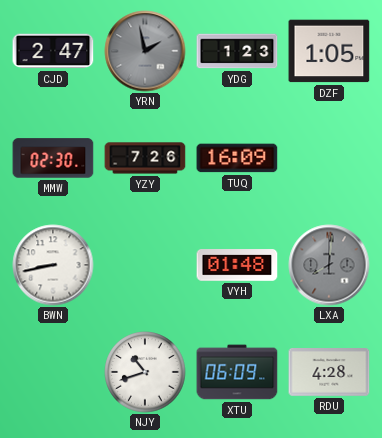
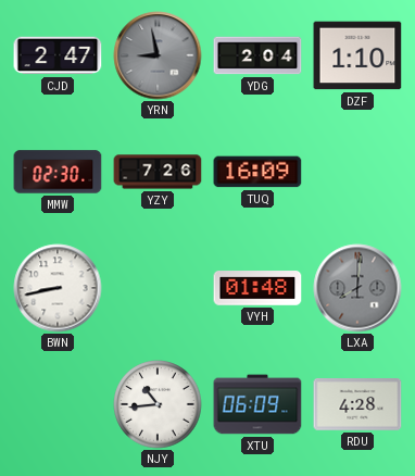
YRN: 1:58 -> 8:58 (158, 55)
YDG: 1:23 -> 2:04 (257, 55)
DZF: 1:05 -> 1:10 (357, 55)
NJY: 10:42 -> 10:44 (158, 404)
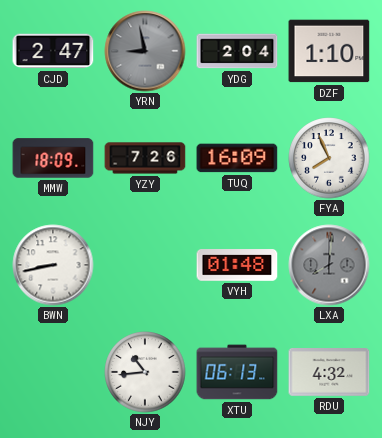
MMW: 02:30 -> 18:09 (53, 158)
FYA: none -> 7:56 (329, 158)
XTU: 06:09 -> 06:13 (237, 372)
RDU: 4:28 -> 4:32 (329, 373)
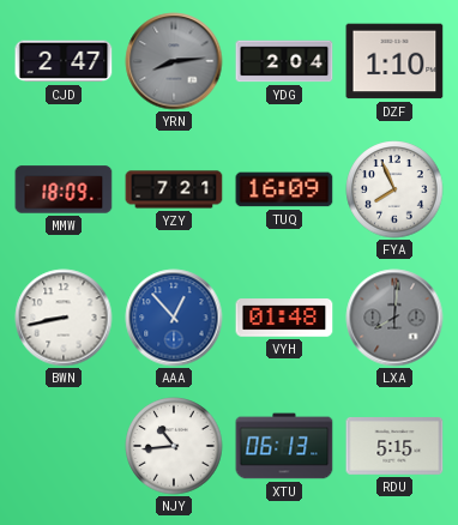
YRN: 8:58 -> 8:14 (174, 61)
YZY: 7:26 -> 7:21 (174, 189)
AAA: none -> 12:53 (174, 318)
RDU: 4:32 -> 5:15 (394, 447)
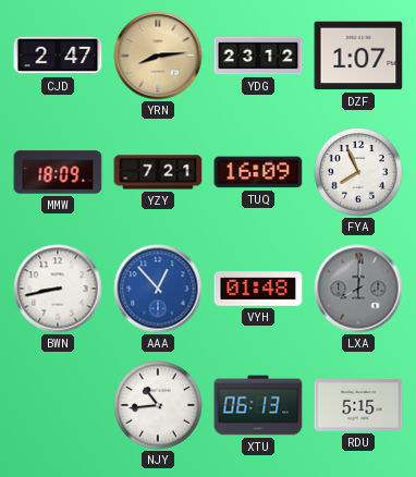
YRN dial: grey -> champagne (158, 56)
YDG: 2:04 -> 23:12 (258, 56)
DZF: 1:10 -> 1:07 (358, 56)
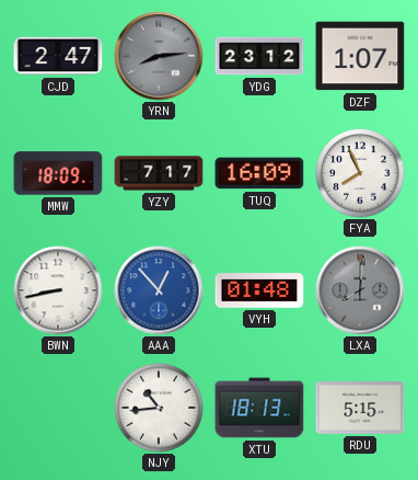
YRN dial: champagne -> grey (159, 56)
YZY: 7:21 -> 7:17 (159, 173)
XTU: 06:13 -> 18:13 (259, 408)
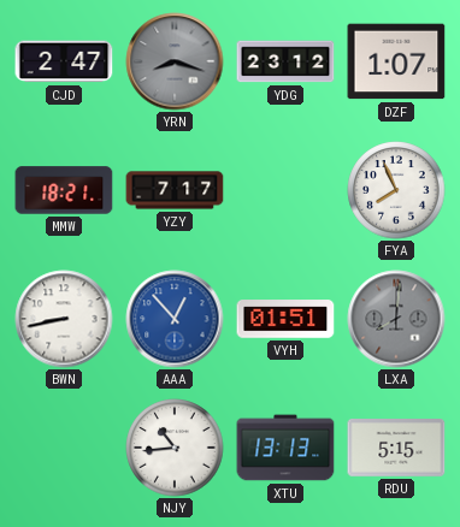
YRN: 8:14 -> 8:18 (175, 61)
MMW: 18:09 -> 18:21 (64, 190)
TUQ: 16:09 -> none (259, 173)
VYH: 01:48 -> 01:51 (285, 319)
XTU: 18:13 -> 13:13 (285, 448)
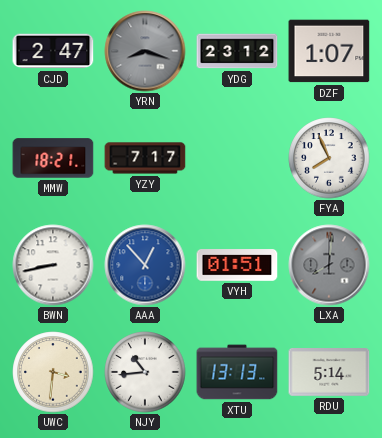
UWC: none -> 3:31 (53, 372)
RDU: 5:15 -> 5:14 (329, 373)
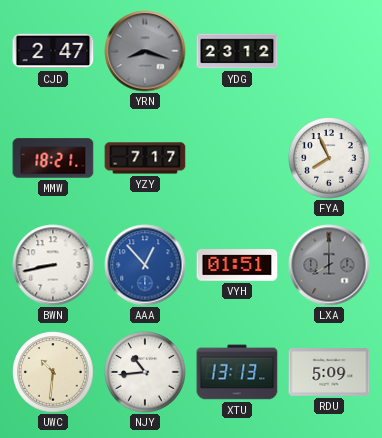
DZF: 1:07 -> none (329, 51)
LXA: 8:01 -> 8:00 (329, 265)
UWC: 3:31 -> 10:31 (53, 372)
RDU: 5:14 -> 5:09 (329, 373)
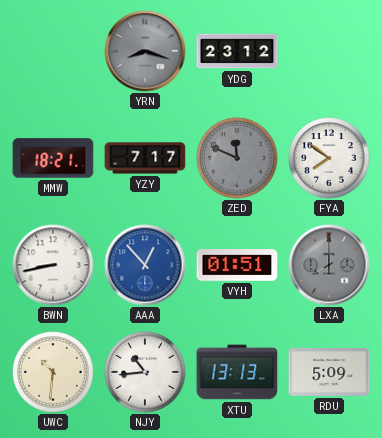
CJD: 2:47 -> none (53, 51)
ZED: none -> 11:49 (237, 158)
FYA: 7:56 -> 7:51 (329, 158)
